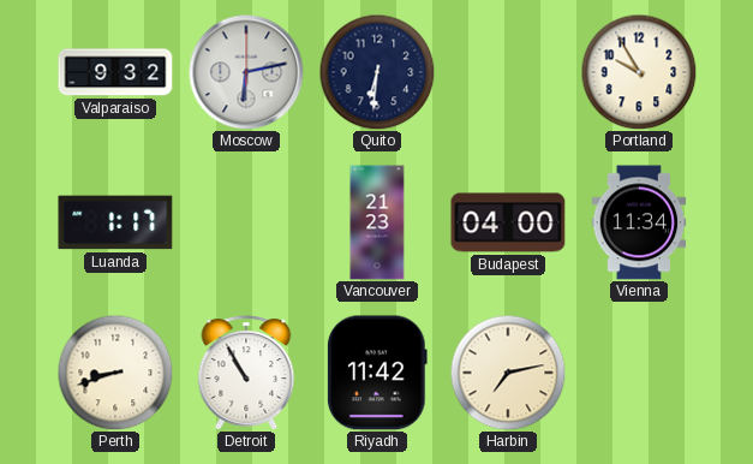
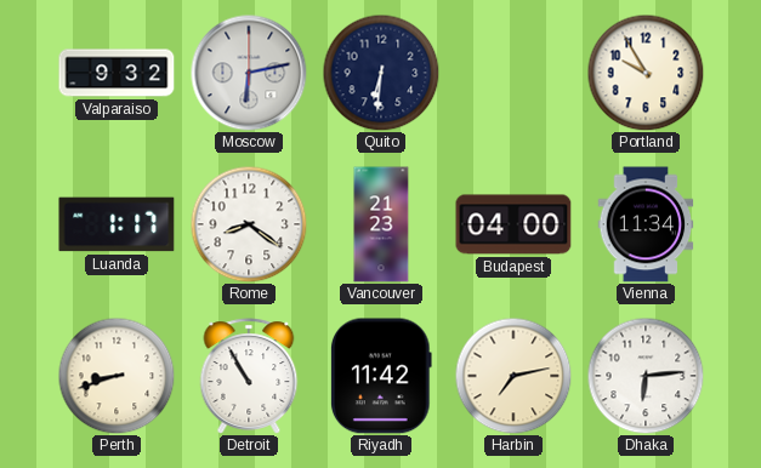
Rome: none -> 8:21 (249, 224)
Dhaka: none -> 6:14 (646, 376)
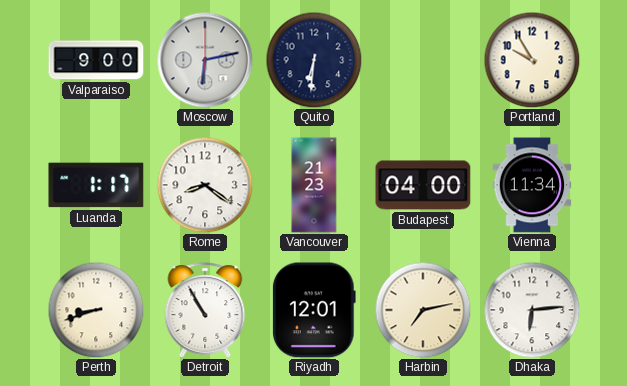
Valparaiso: 9:32 -> 9:00 (96, 60)
Riyadh: 11:42 -> 12:01 (314, 310)
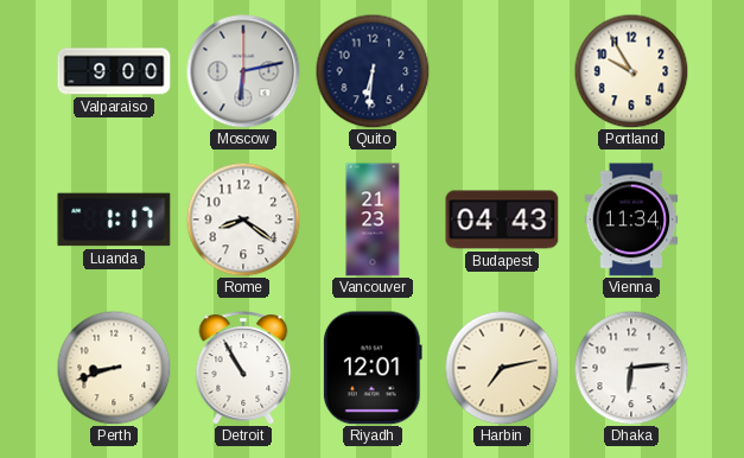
Budapest: 04:00 -> 04:43 (502, 220)
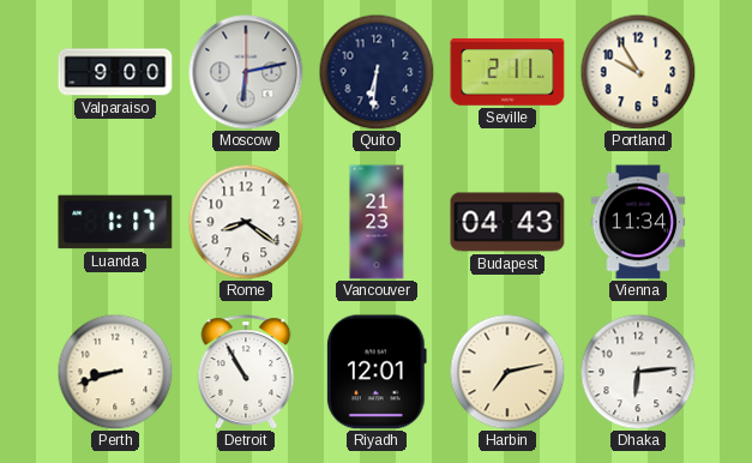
Seville: none -> 2:11 (507, 73)
